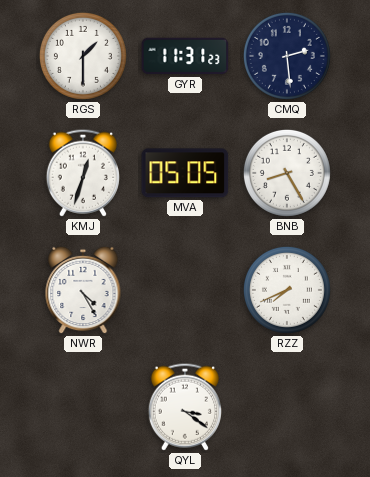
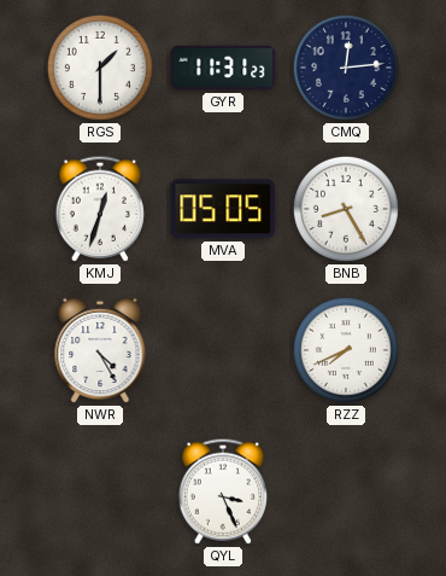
CMQ: 2:29 -> 12:14 (346, 68)
QYL: 3:21 -> 3:26 (223, 491)
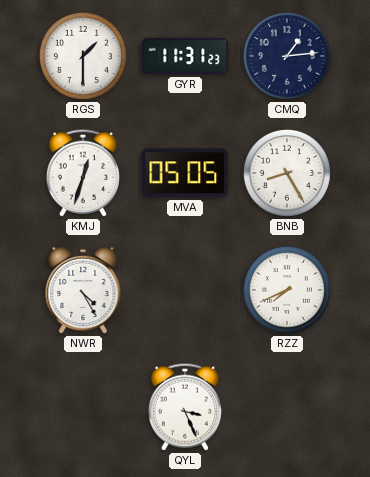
CMQ: 12:14 -> 1:14 (287, 56)
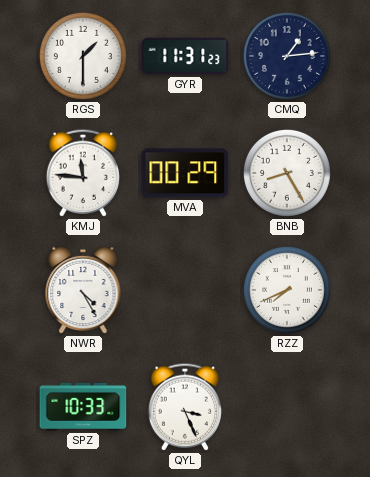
KMJ: 12:33 -> 11:46 (83, 173)
MVA: 05:05 -> 00:29 (185, 173)
SPZ: none -> 10:33 (83, 407)
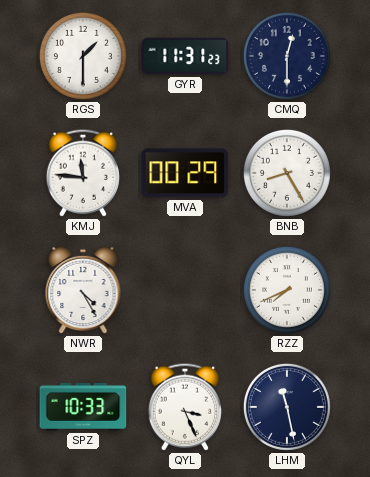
CMQ: 1:14 -> 12:30 (287, 56)
LHM: none -> 11:28 (287, 407)
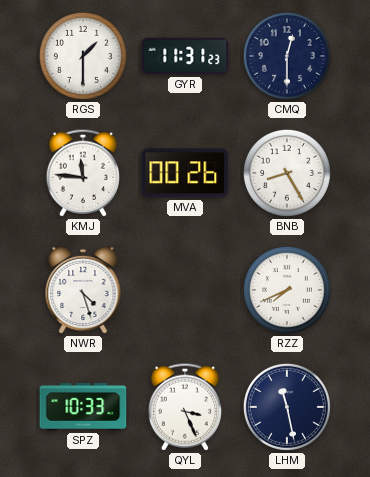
MVA: 00:29 -> 00:26 (185, 173)
NWR: 4:25 -> 4:27 (83, 290)
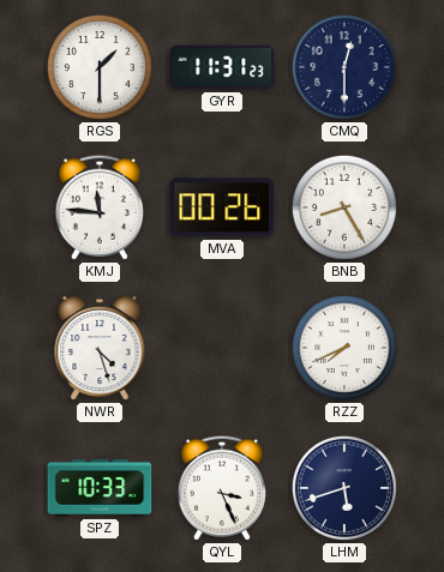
LHM: 11:28 -> 5:42 (344, 488)
